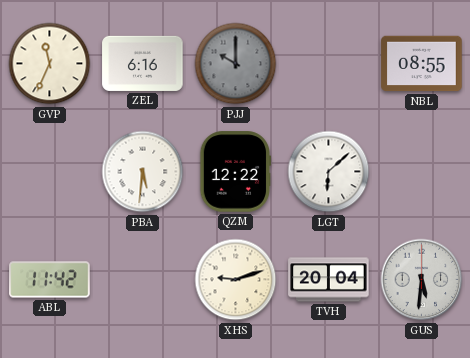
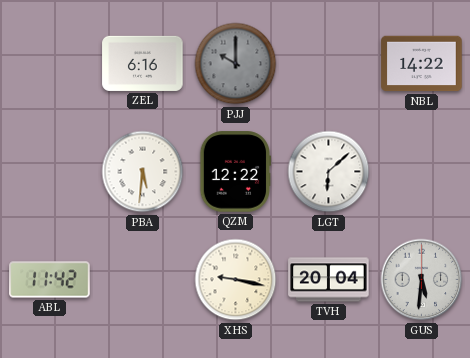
GVP: 11:34 -> none (50, 64)
NBL: 08:55 -> 14:22 (422, 64)
XHS: 9:12 -> 9:17 (236, 280)
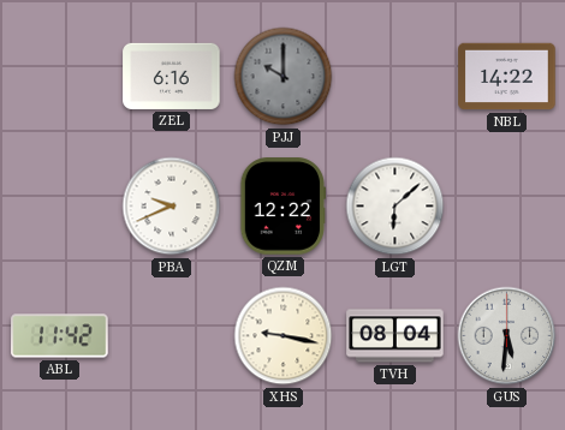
PBA: 5:31 -> 9:41 (172, 207)
TVH: 20:04 -> 08:04 (395, 336)
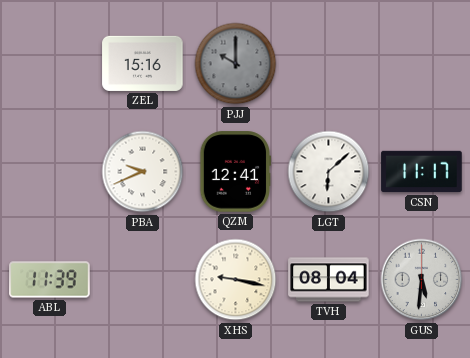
ZEL: 6:16 -> 15:16 (143, 63)
NBL: 14:22 -> none (507, 77)
QZM: 12:22 -> 12:41 (235, 172)
CSN: none -> 11:17 (422, 172)
ABL: 11:42 -> 11:39 (50, 280)
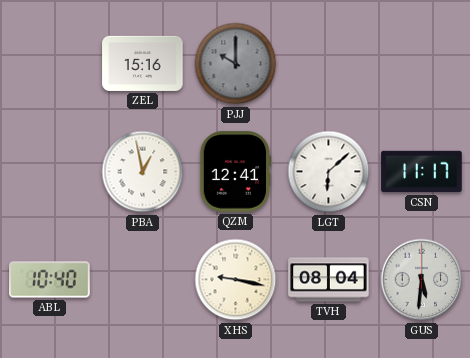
PBA: 9:41 -> 12:58 (143, 172)
ABL: 11:39 -> 10:40 (50, 280)
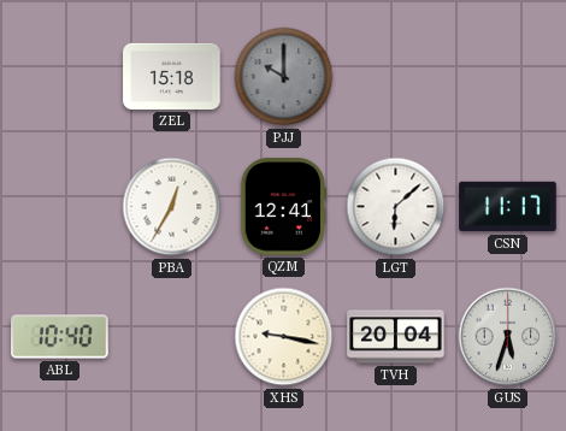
ZEL: 15:16 -> 15:18 (172, 76)
PBA: 12:58 -> 12:35 (172, 207)
TVH: 08:04 -> 20:04 (396, 337)
GUS: 5:31 -> 5:33 (508, 337)
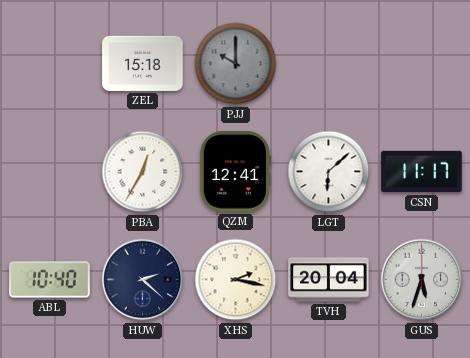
HUW: none -> 2:22 (143, 280)
XHS: 9:17 -> 2:17 (236, 280)
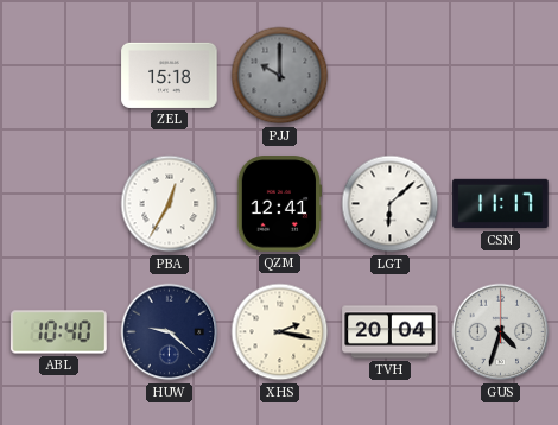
HUW: 2:22 -> 9:22 (170, 332)
GUS: 5:33 -> 4:33 (501, 332)
